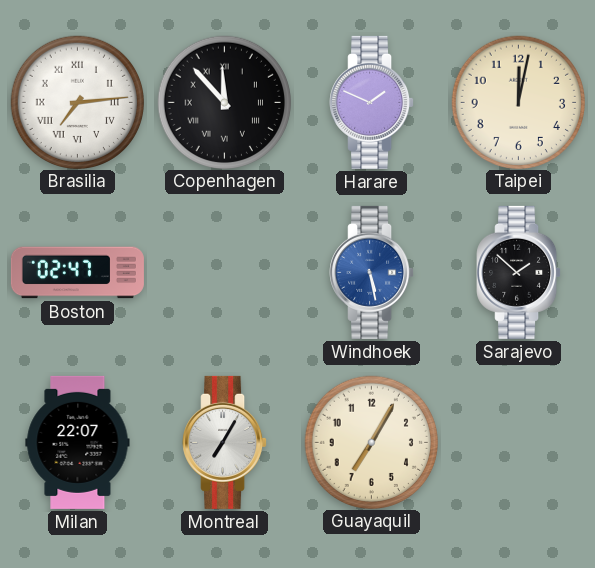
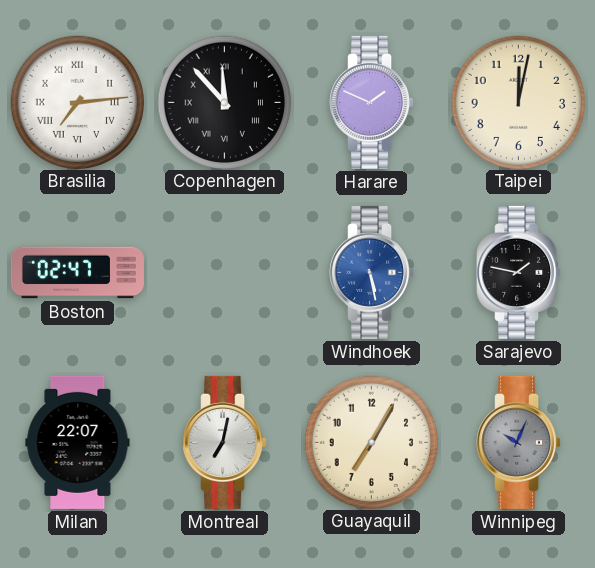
Sarajevo: 1:52 -> 1:47 (519, 272)
Montreal: 7:05 -> 7:02 (225, 442)
Winnipeg: none -> 10:04 (519, 442)
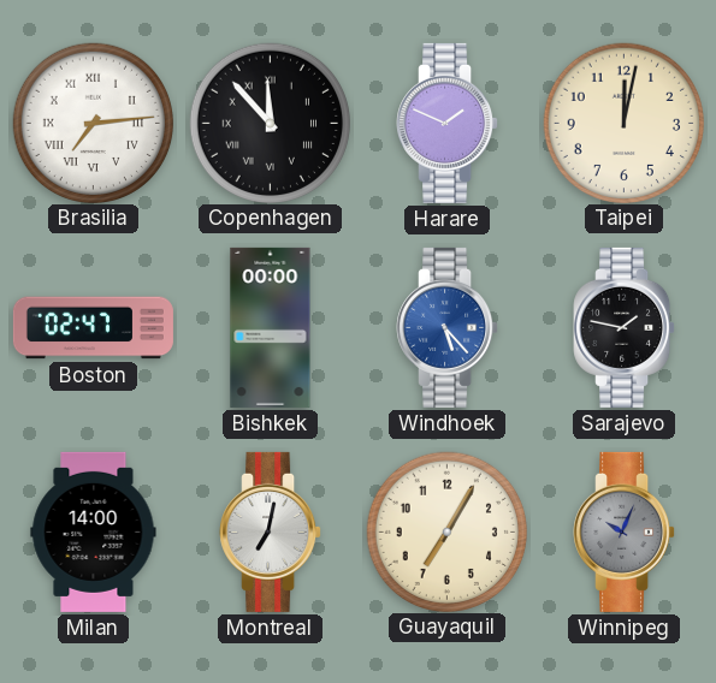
Bishkek: none -> 00:00 (271, 327)
Windhoek: 5:28 -> 5:23 (448, 327)
Milan: 22:07 -> 14:00 (94, 531)
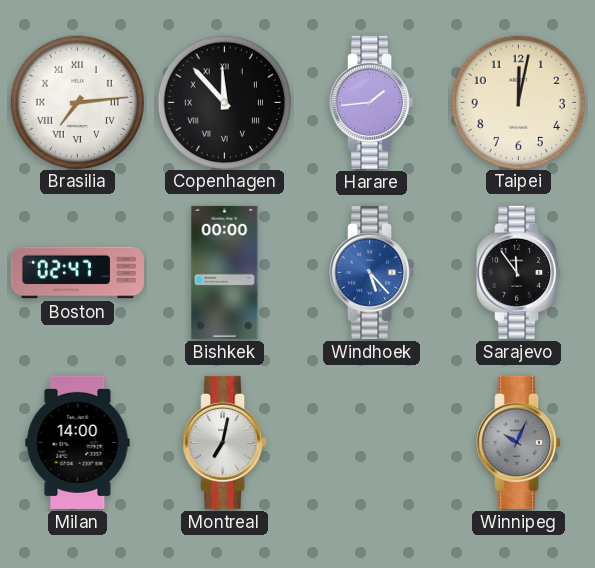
Harare: 1:49 -> 1:44 (372, 102)
Sarajevo: 1:47 -> 11:54 (519, 272)
Guayaquil: 7:05 -> none (446, 531)
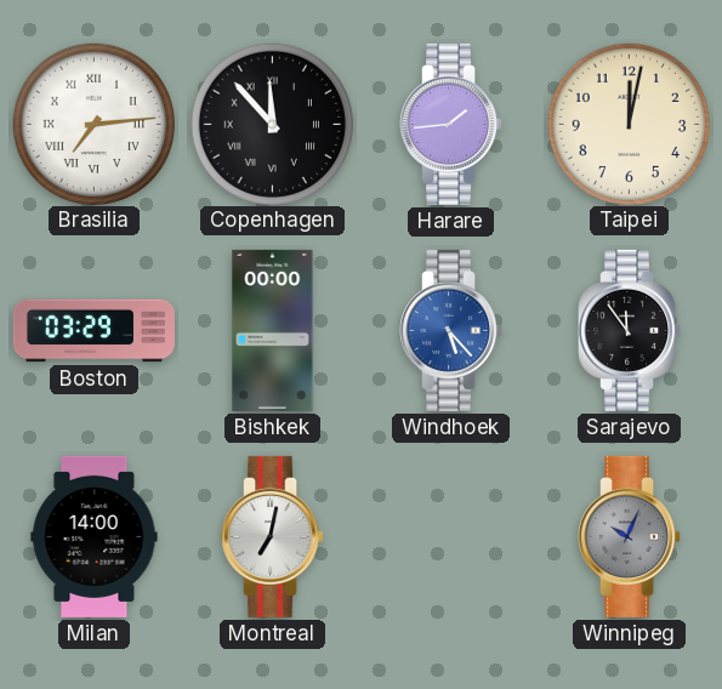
Boston: 02:47 -> 03:29 (93, 331)
